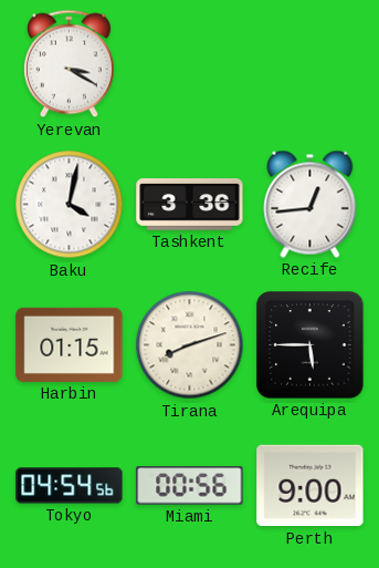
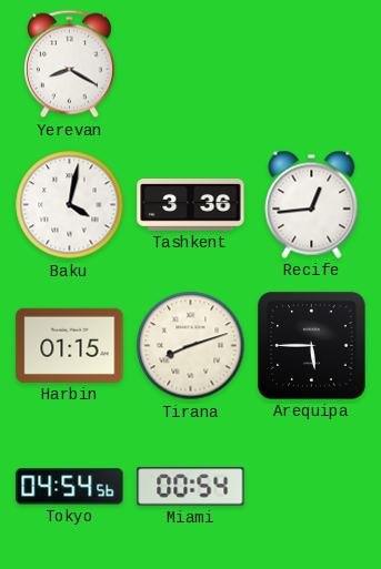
Yerevan: 3:20 -> 8:20 (69, 64)
Miami: 00:56 -> 00:54 (191, 487)
Perth: 9:00 -> none (310, 486)
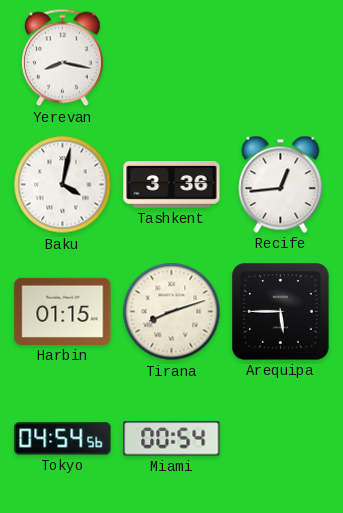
Yerevan: 8:20 -> 8:17 (62, 58)
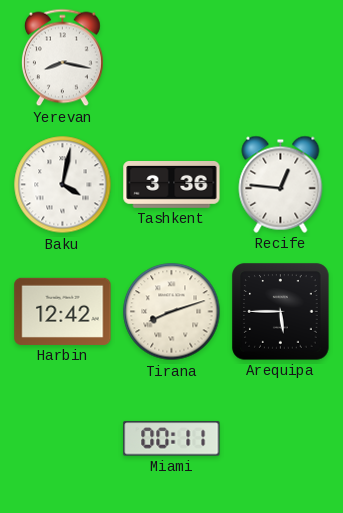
Recife: 12:44 -> 12:46 (281, 184)
Harbin: 01:15 -> 12:42 (63, 311)
Tokyo: 04:54 -> none (63, 439)
Miami: 00:54 -> 00:11 (172, 439)
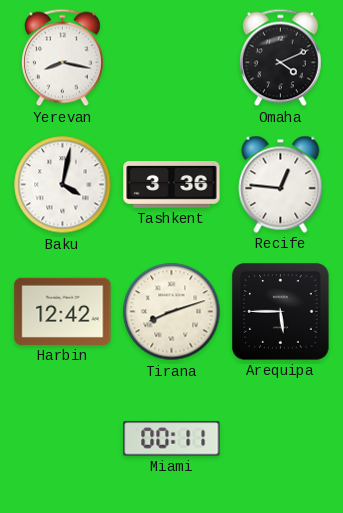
Omaha: none -> 4:11 (280, 58)
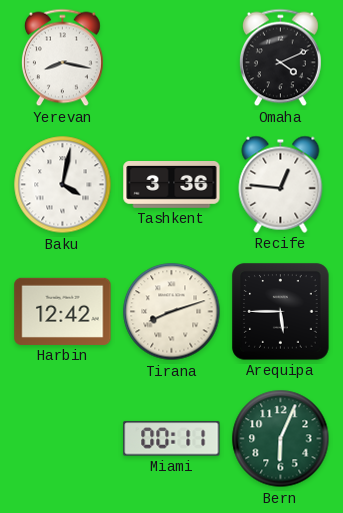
Bern: none -> 6:04 (281, 439)
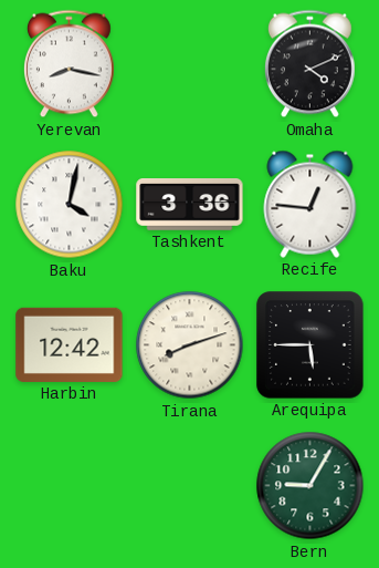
Miami: 00:11 -> none (172, 439)
Bern: 6:04 -> 9:05 (310, 486)
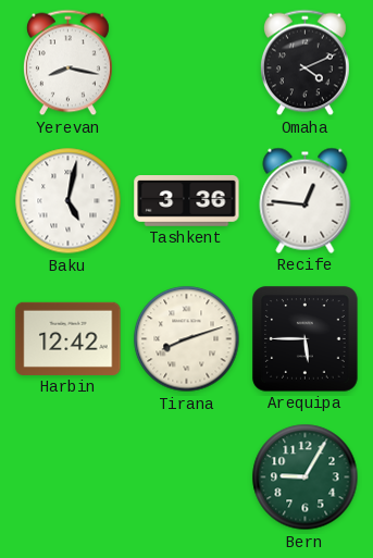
Baku: 4:02 -> 5:02 (69, 201)
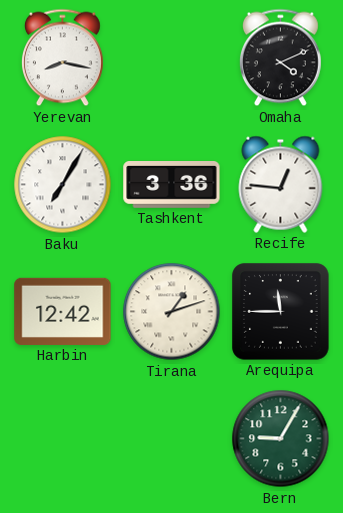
Baku: 5:02 -> 7:05 (63, 185)
Tirana: 8:12 -> 1:12 (172, 312)
Arequipa: 5:45 -> 11:45 (281, 312)
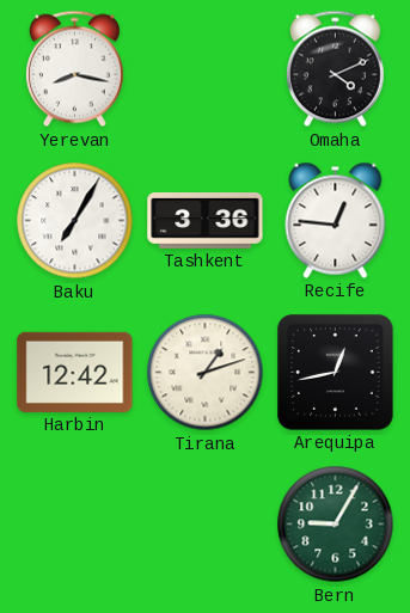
Arequipa: 11:45 -> 12:43 (336, 373)
